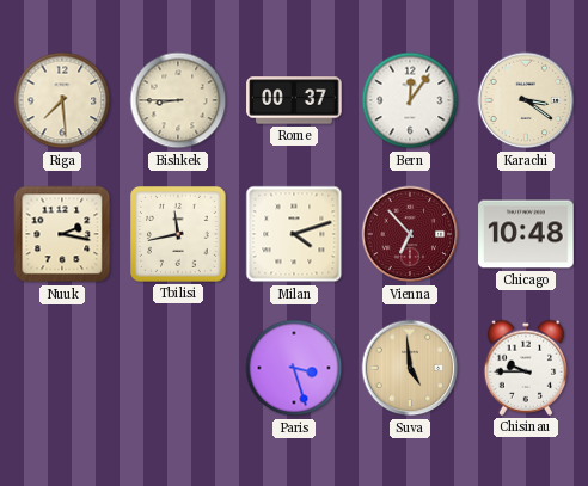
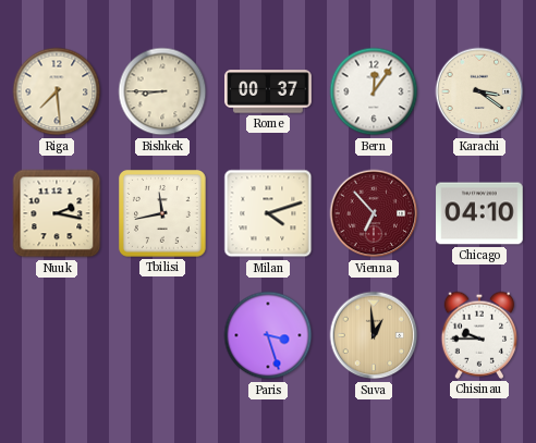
Chicago: 10:48 -> 04:10 (479, 213)
Suva: 4:59 -> 12:59 (374, 335)
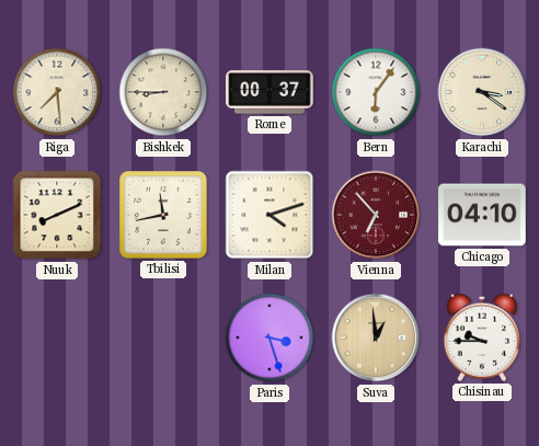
Bern: 12:06 -> 6:06 (376, 92)
Nuuk: 2:17 -> 8:11 (57, 215)
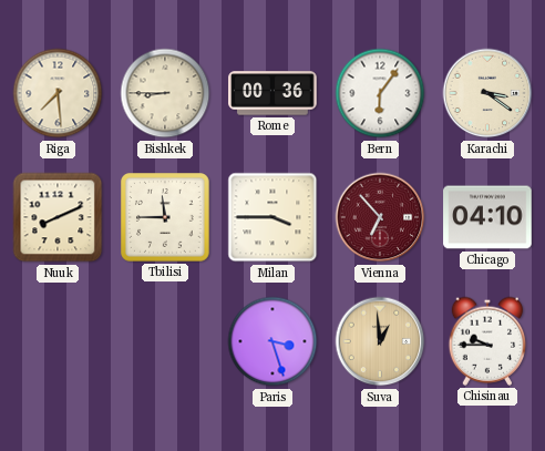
Rome: 00:37 -> 00:36 (272, 93)
Tbilisi: 11:43 -> 11:45 (166, 218)
Milan: 4:12 -> 3:45 (272, 217)
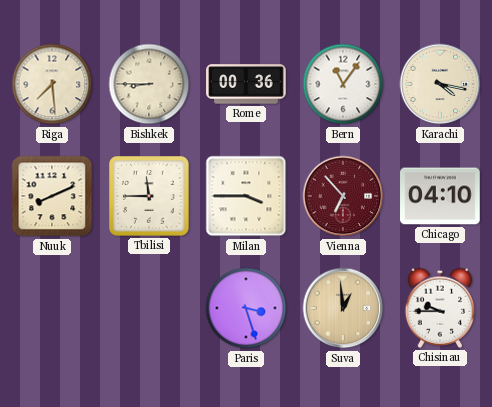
Bern: 6:06 -> 11:06 (343, 84)
Karachi: 3:21 -> 4:17 (440, 84)
